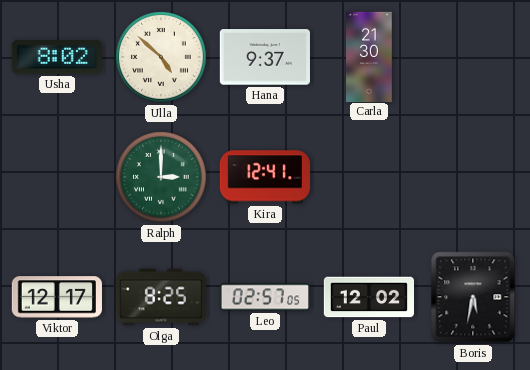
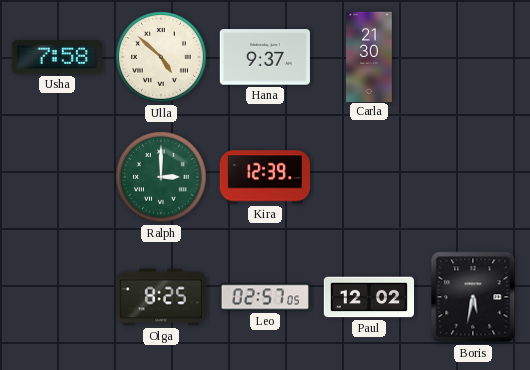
Usha: 8:02 -> 7:58 (57, 57)
Kira: 12:41 -> 12:39 (264, 177)
Viktor: 12:17 -> none (57, 297)
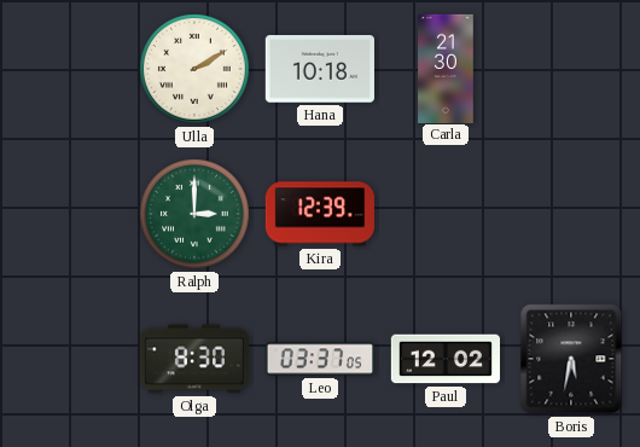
Usha: 7:58 -> none (57, 57)
Ulla: 4:52 -> 2:10 (194, 69)
Hana: 9:37 -> 10:18 (320, 69)
Olga: 8:25 -> 8:30 (193, 359)
Leo: 02:57 -> 03:37 (319, 359)
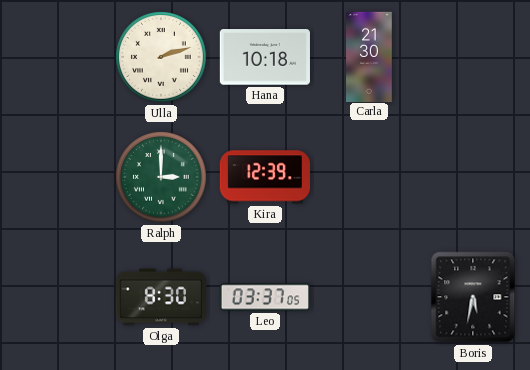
Ulla: 2:10 -> 2:12 (161, 57)
Paul: 12:02 -> none (444, 359)
